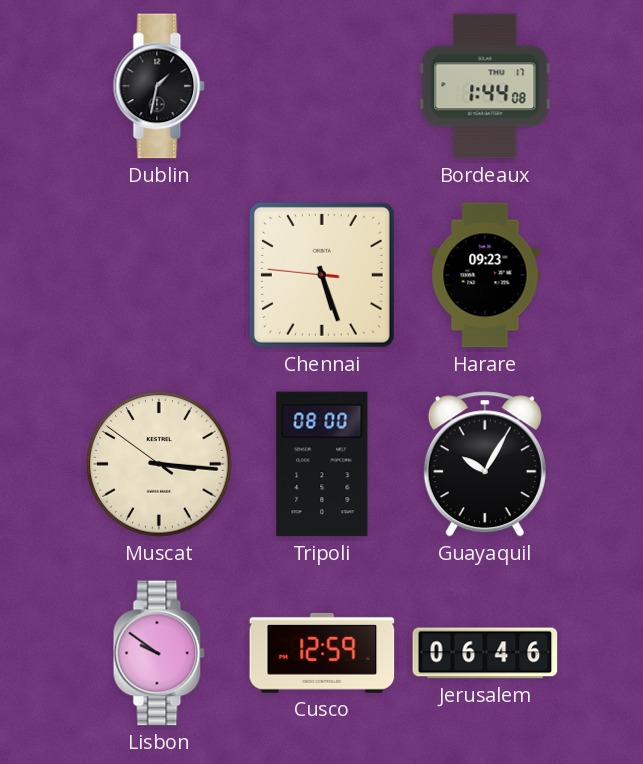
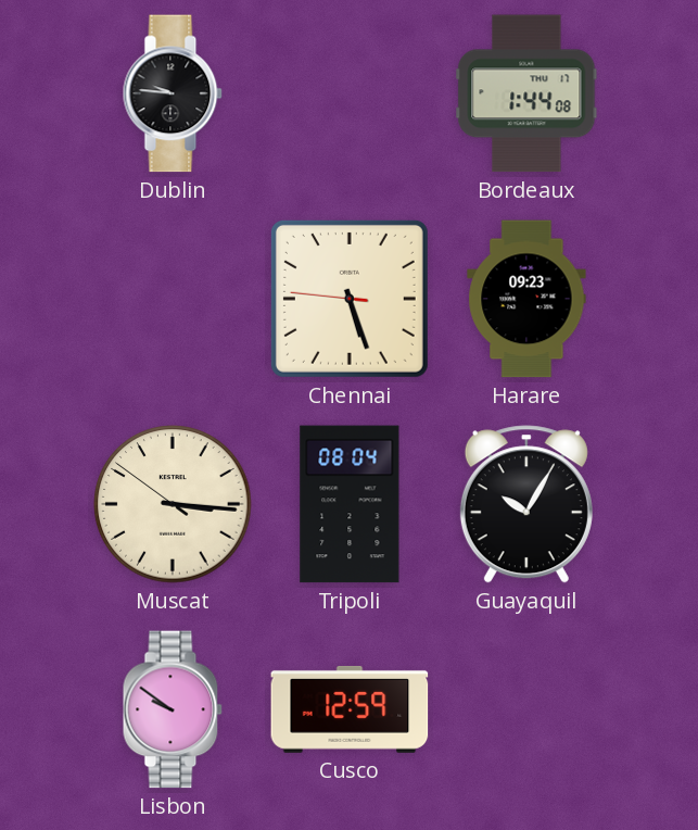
Dublin: 1:32 -> 9:46 (173, 93)
Tripoli: 08:00 -> 08:04 (350, 504)
Jerusalem: 06:46 -> none (485, 653)
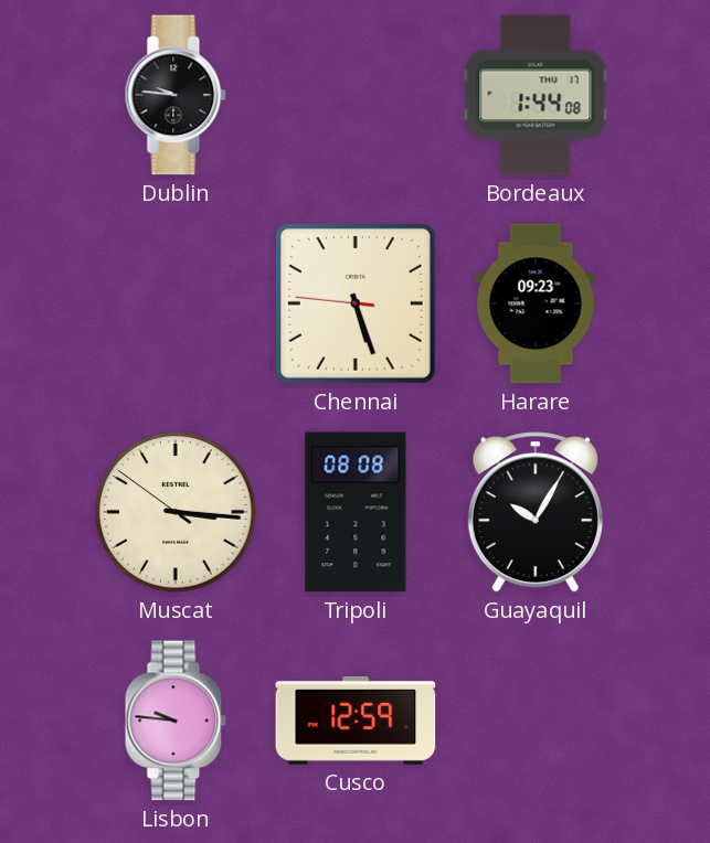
Tripoli: 08:04 -> 08:08 (356, 512)
Lisbon: 9:51 -> 9:46 (176, 721)
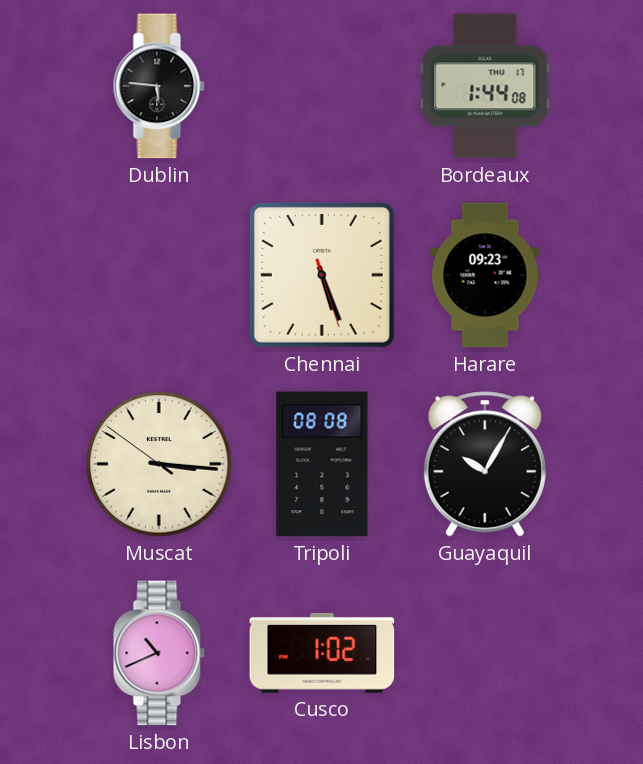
Dublin: 9:46 -> 5:46 (159, 86)
Chennai: 5:26:46 -> 5:26:27 (322, 275)
Lisbon: 9:46 -> 10:41 (159, 653)
Cusco: 12:59 -> 1:02 (322, 653)
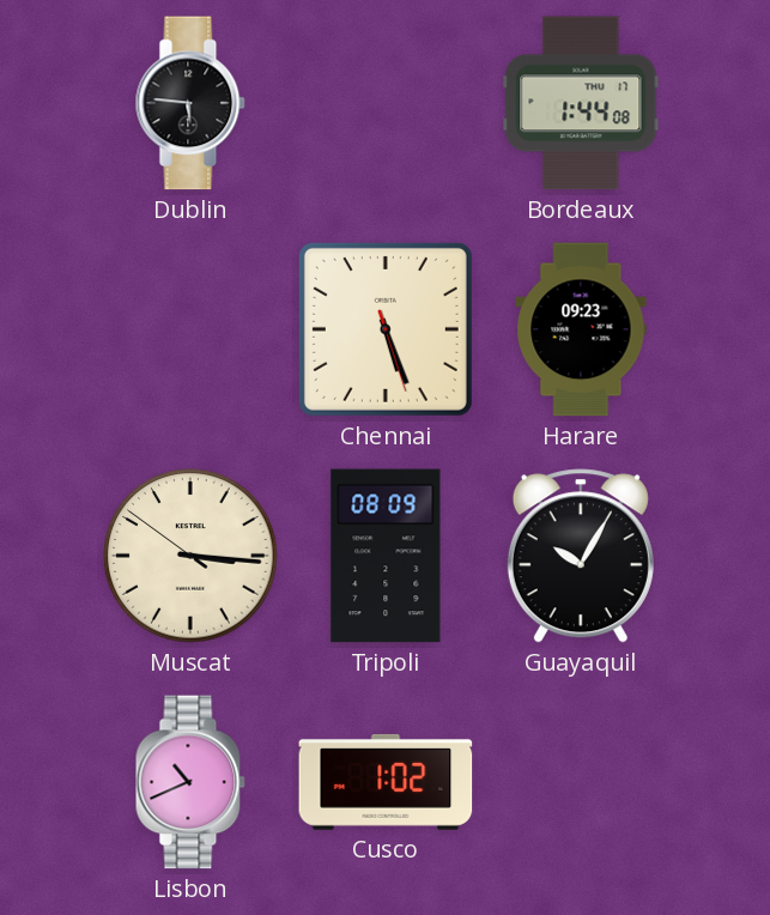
Tripoli: 08:08 -> 08:09 (386, 556)
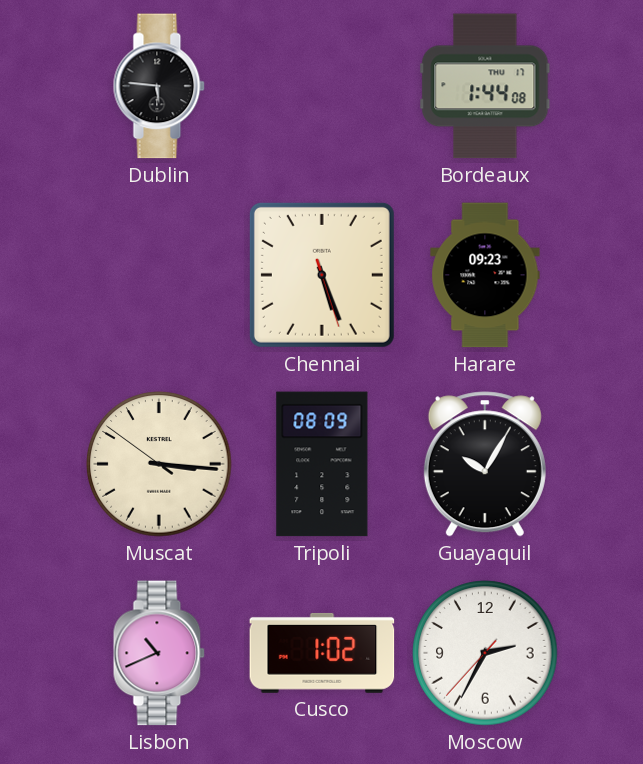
Moscow: none -> 2:34 (485, 653)
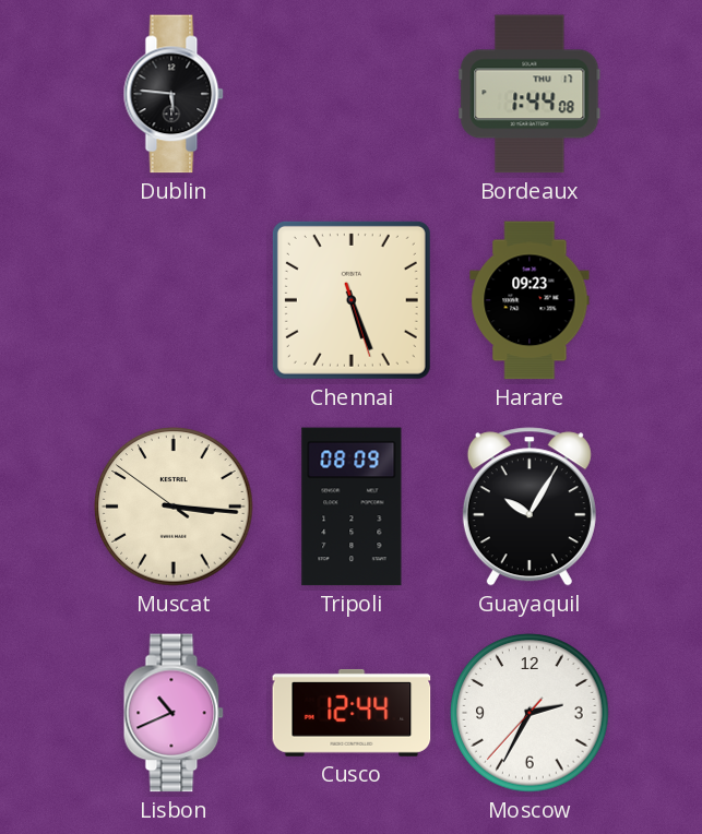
Cusco: 1:02 -> 12:44 (352, 713)
